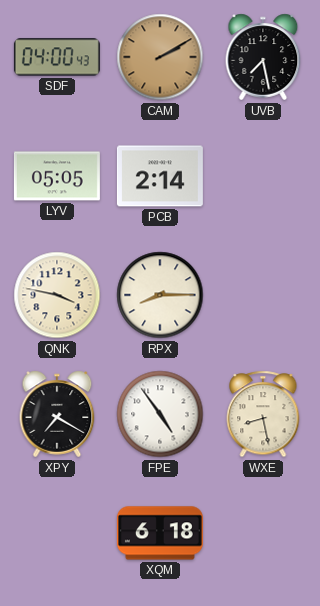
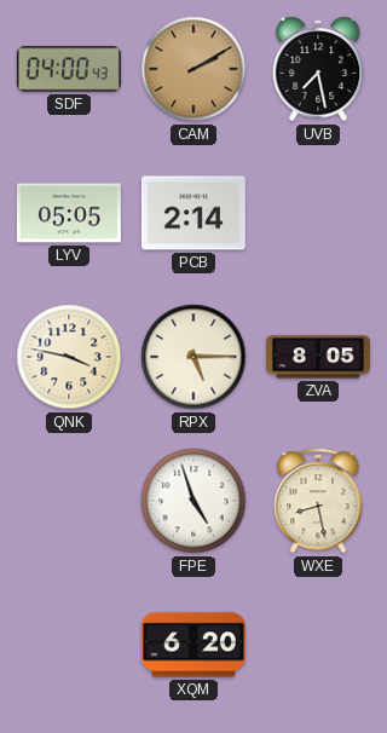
RPX: 8:15 -> 5:15 (193, 357)
ZVA: none -> 8:05 (318, 357)
XPY: 7:20 -> none (57, 414)
FPE: 4:54 -> 4:57 (193, 501)
XQM: 6:18 -> 6:20 (193, 645)
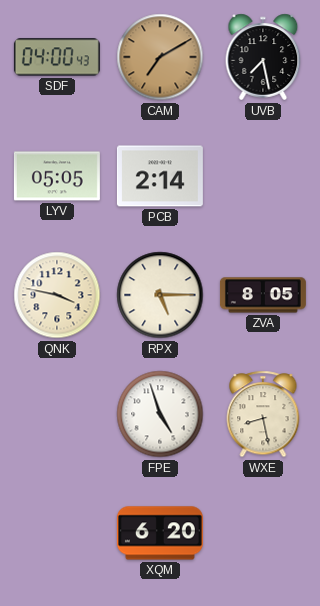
CAM: 2:10 -> 7:10 (160, 57)
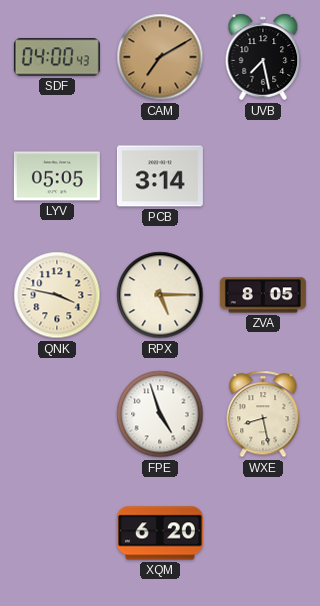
PCB: 2:14 -> 3:14 (160, 176)
